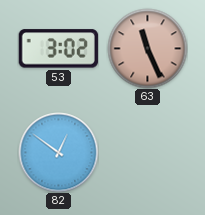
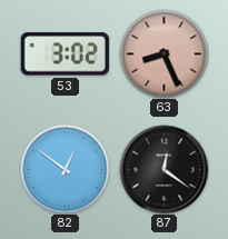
63: 11:26 -> 8:26 (163, 53)
87: none -> 12:21 (163, 169)
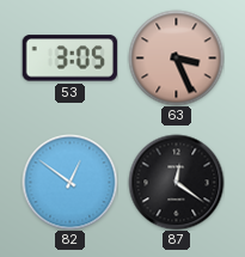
53: 3:02 -> 3:05 (69, 59)
63: 8:26 -> 3:26 (176, 57)
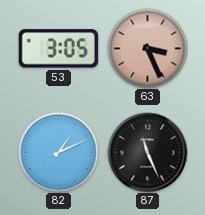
82: 12:51 -> 1:11 (58, 152)
87: 12:21 -> 11:26 (147, 152)
